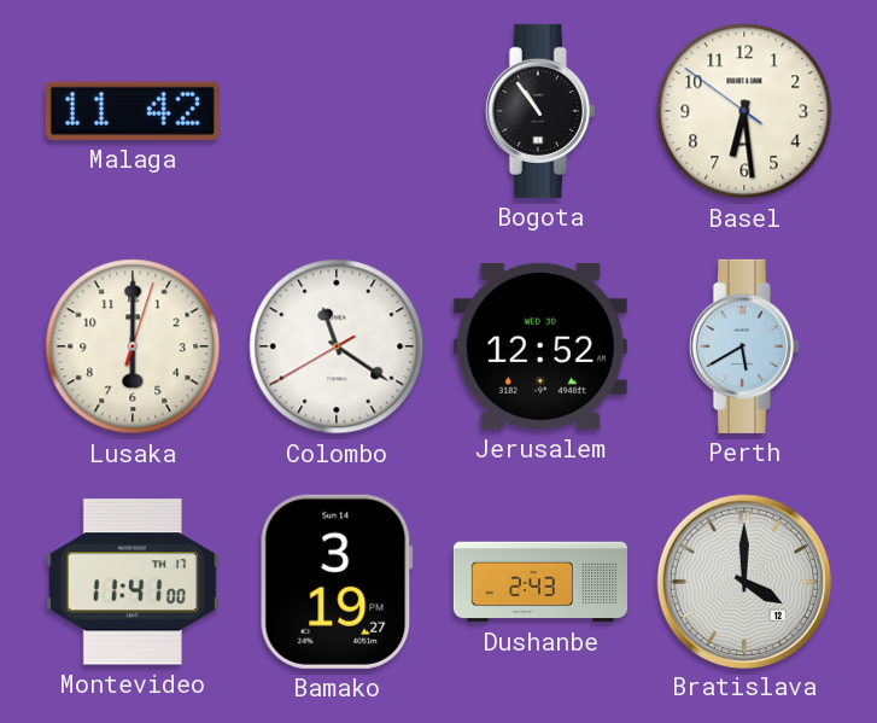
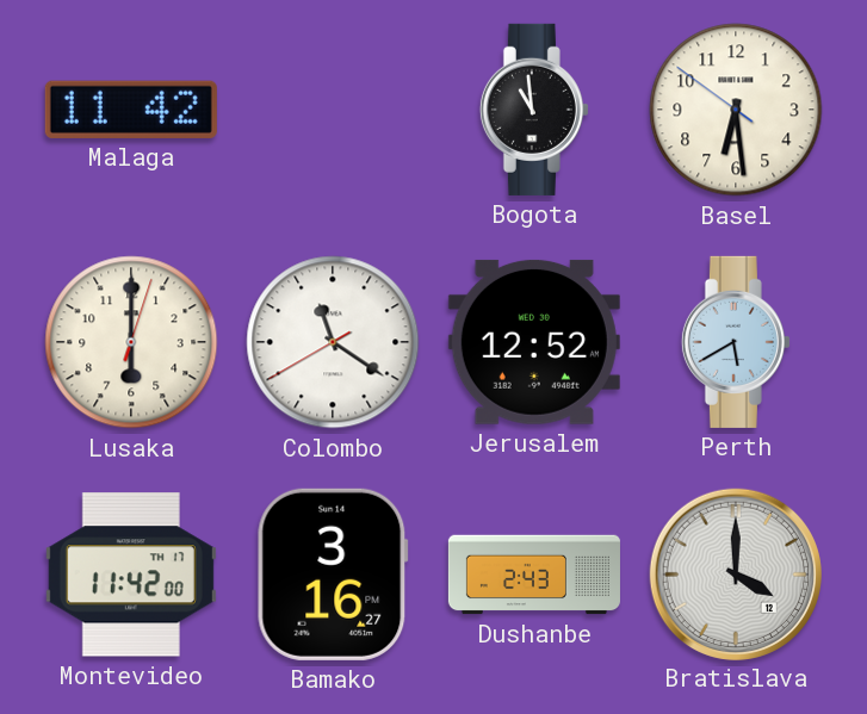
Bogota: 10:54 -> 10:59 (534, 110)
Montevideo: 11:41 -> 11:42 (131, 575)
Bamako: 3:19 -> 3:16 (333, 575)
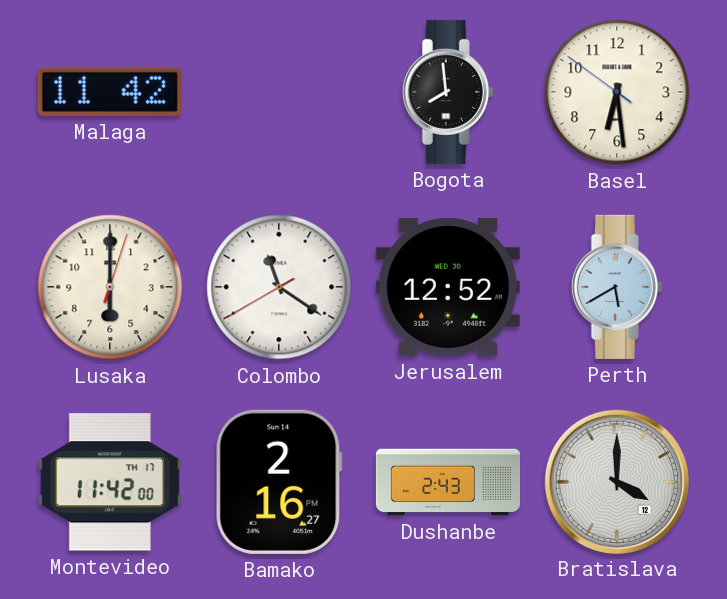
Bogota: 10:59 -> 7:59 (448, 92)
Bamako: 3:16 -> 2:16 (279, 482)
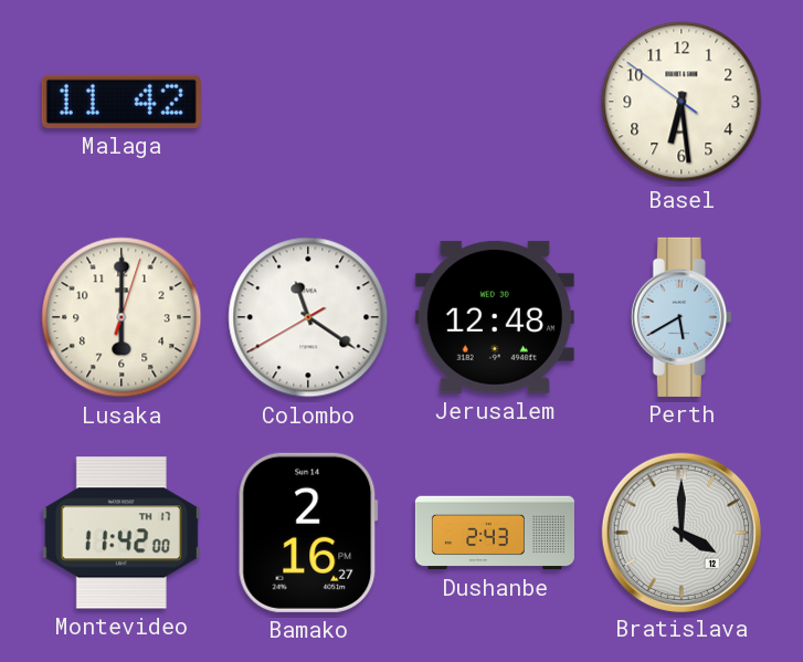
Bogota: 7:59 -> none (448, 92)
Jerusalem: 12:52 -> 12:48 (495, 317)
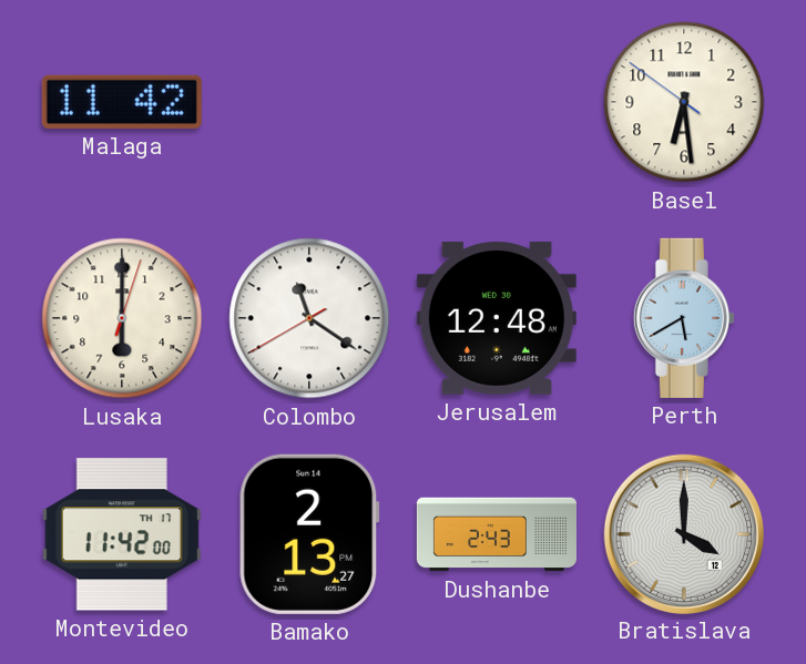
Bamako: 2:16 -> 2:13 (309, 534)
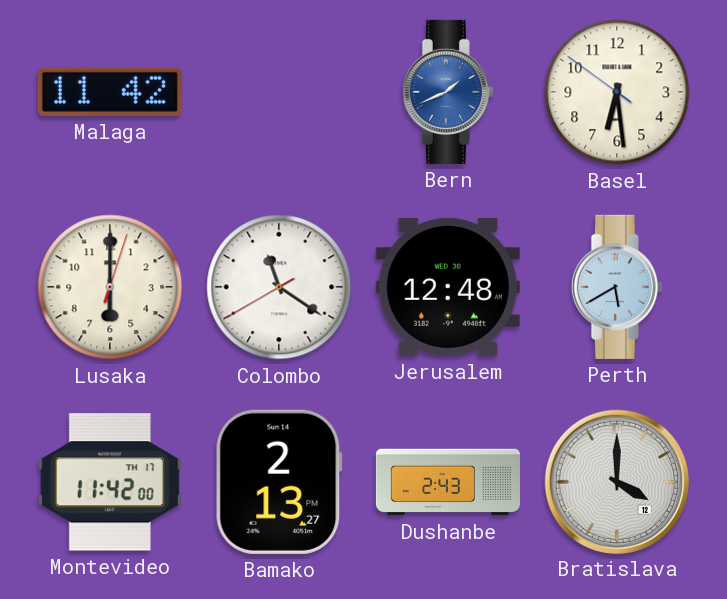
Bern: none -> 1:41 (448, 92)
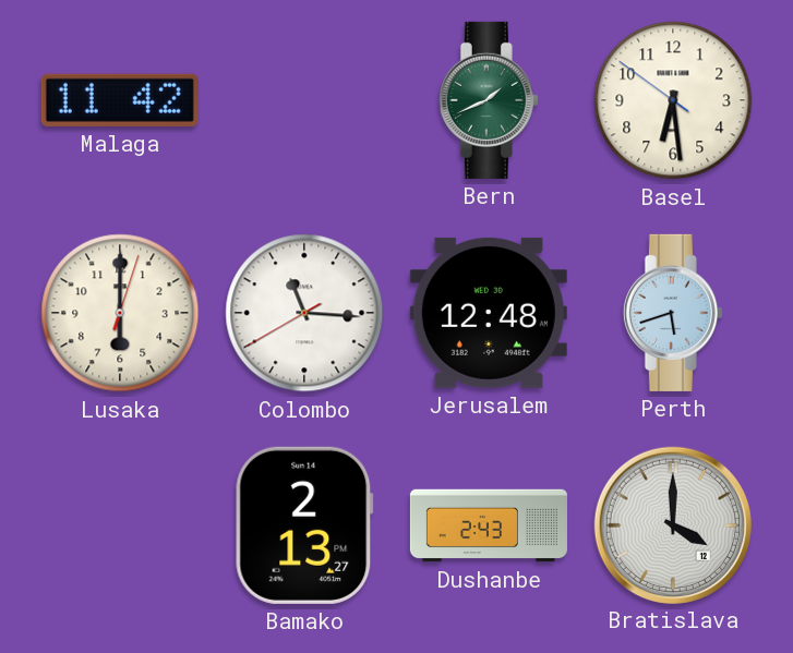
Bern dial: blue -> green (489, 100)
Colombo: 11:20 -> 11:15 (304, 313)
Perth: 5:40 -> 5:42 (673, 313)
Montevideo: 11:42 -> none (110, 482)
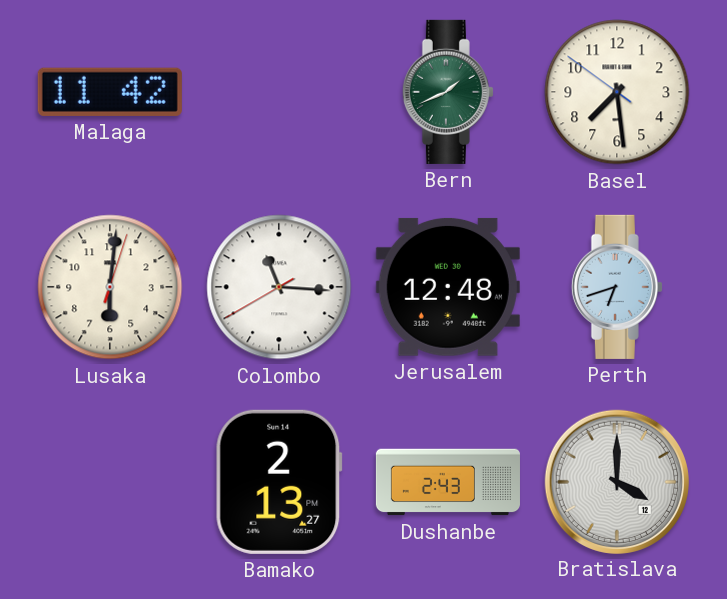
Basel: 6:28 -> 7:28 (617, 92)
Lusaka: 6:00 -> 6:01 (110, 287)
Perth: 5:42 -> 6:42 (617, 287)
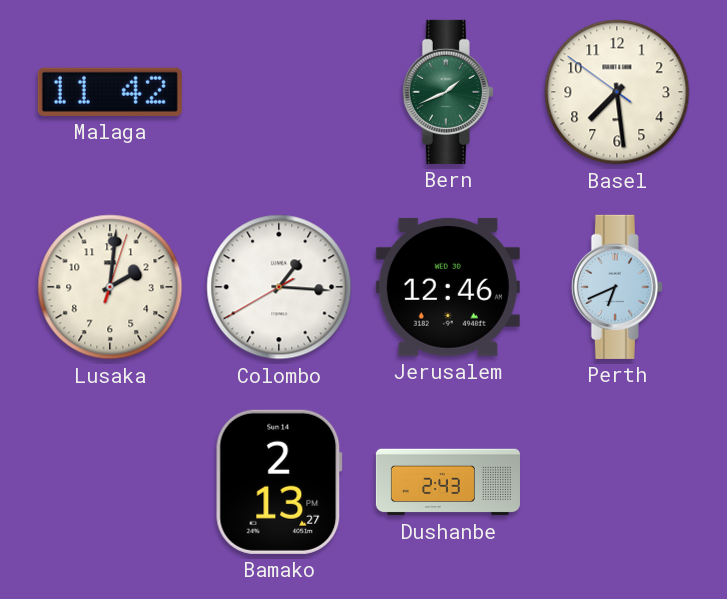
Lusaka: 6:01 -> 2:01 (110, 287)
Colombo: 11:15 -> 1:15 (279, 287)
Jerusalem: 12:48 -> 12:46 (448, 287)
Perth: 6:42 -> 6:41 (617, 287)
Bratislava: 4:00 -> none (616, 481)
